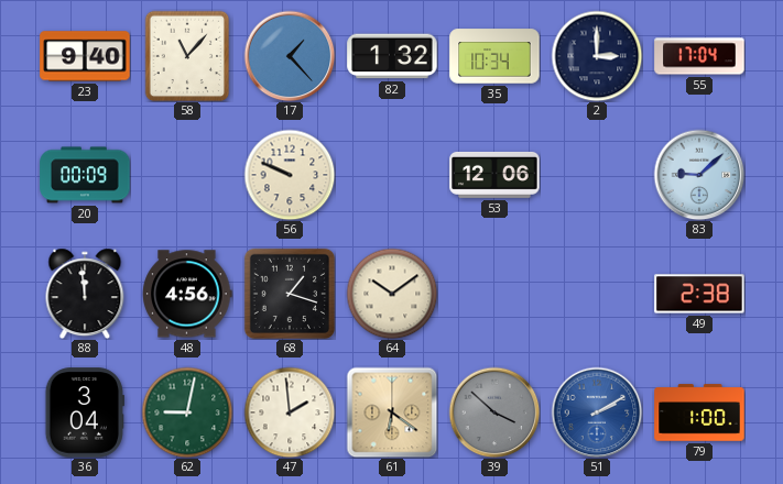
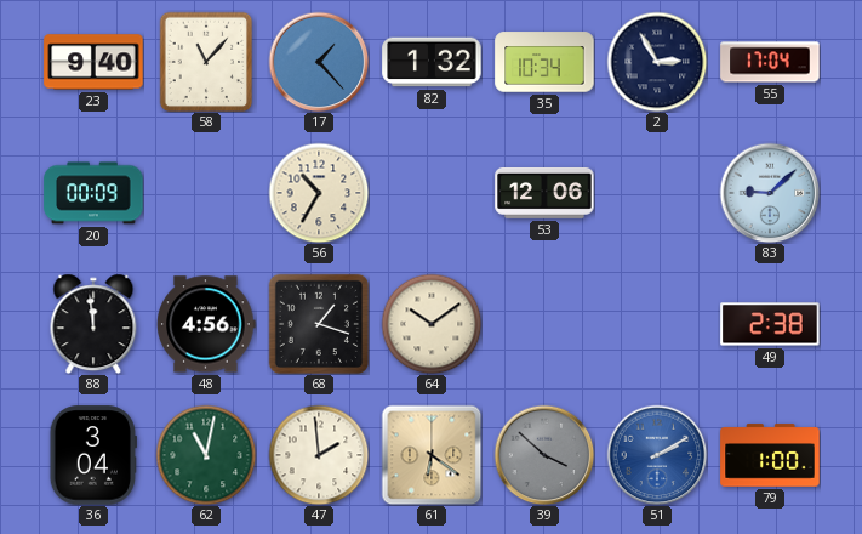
2: 3:00 -> 2:55 (657, 62)
56: 9:49 -> 10:35 (319, 193)
62: 9:02 -> 11:02 (206, 455)
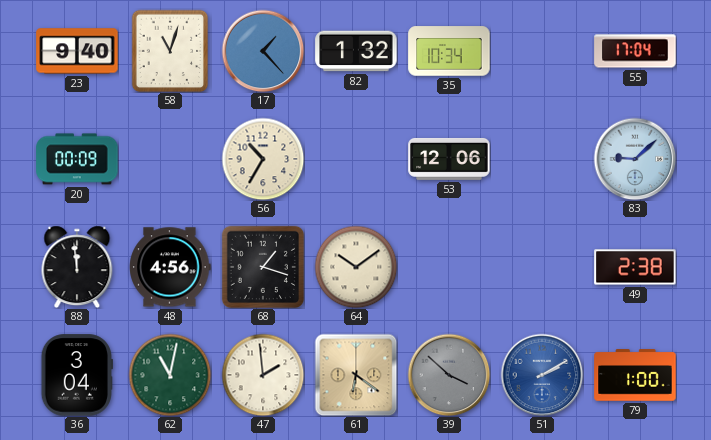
58: 11:07 -> 11:03 (170, 51)
2: 2:55 -> none (657, 62)
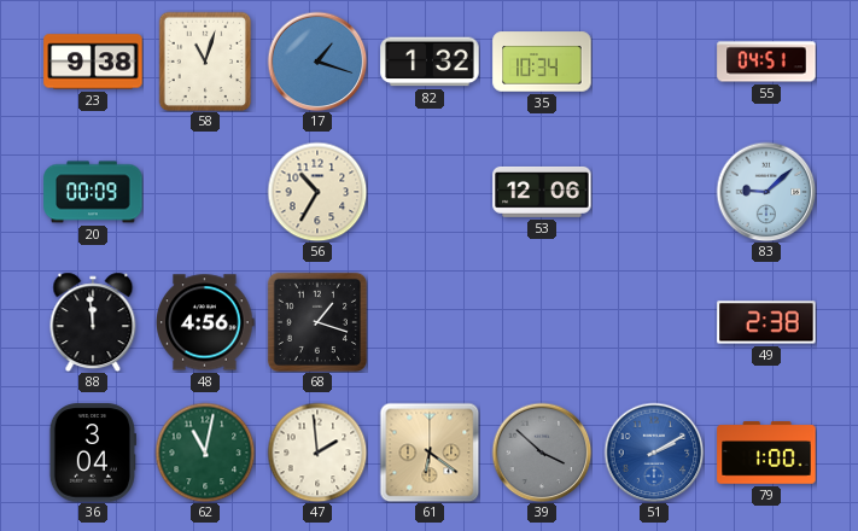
23: 9:40 -> 9:38 (93, 62)
17: 1:23 -> 1:18 (317, 62)
55: 17:04 -> 04:51 (766, 62)
64: 10:09 -> none (356, 267)
